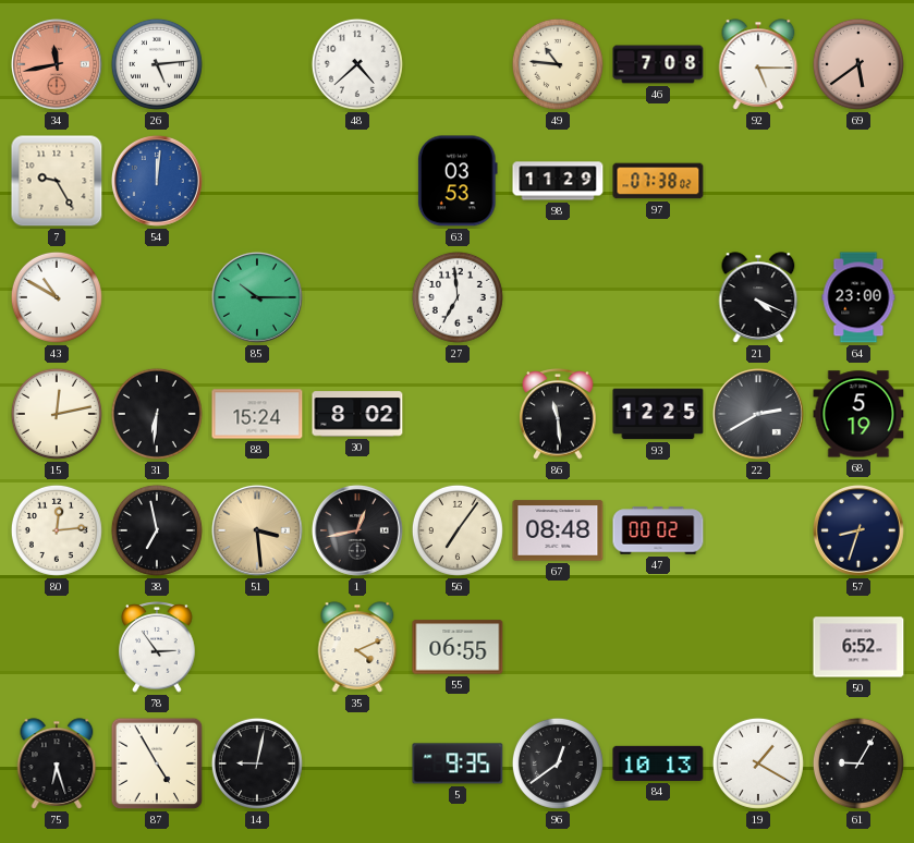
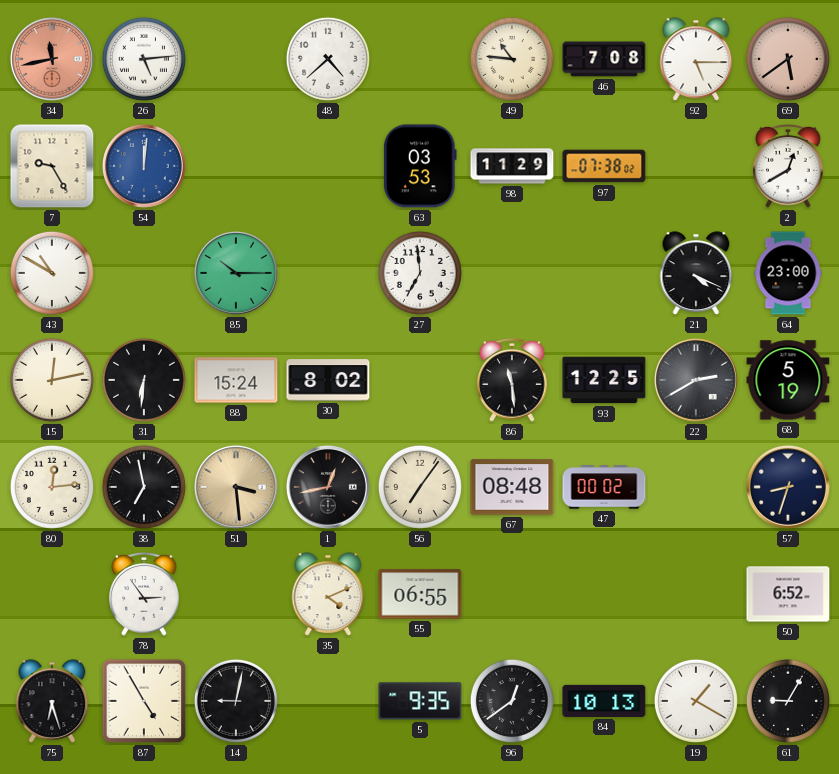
2: none -> 12:40 (788, 167)
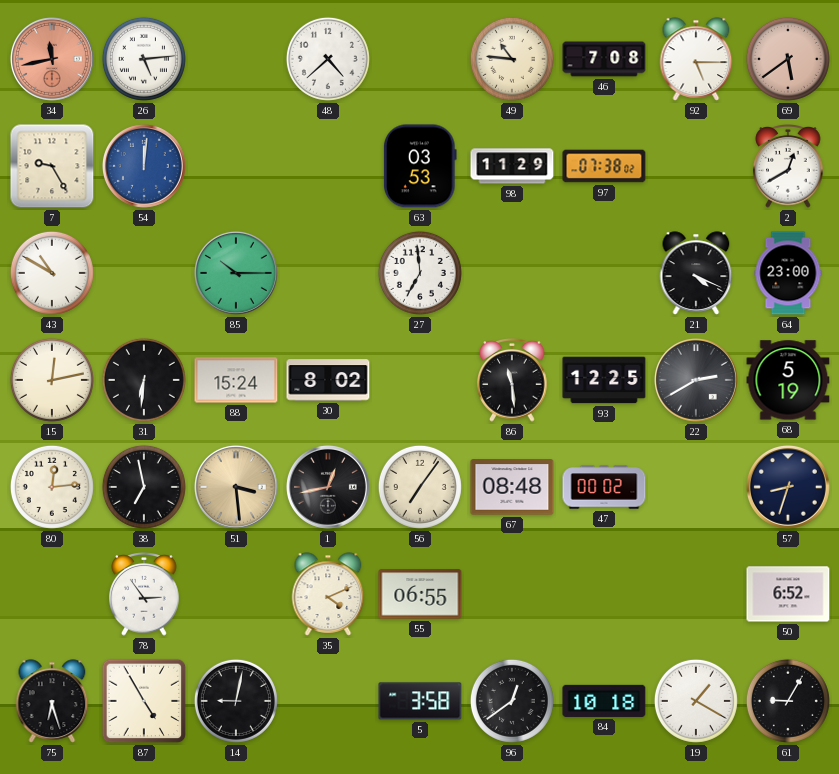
5: 9:35 -> 3:58 (420, 701)
84: 10:13 -> 10:18 (604, 701)
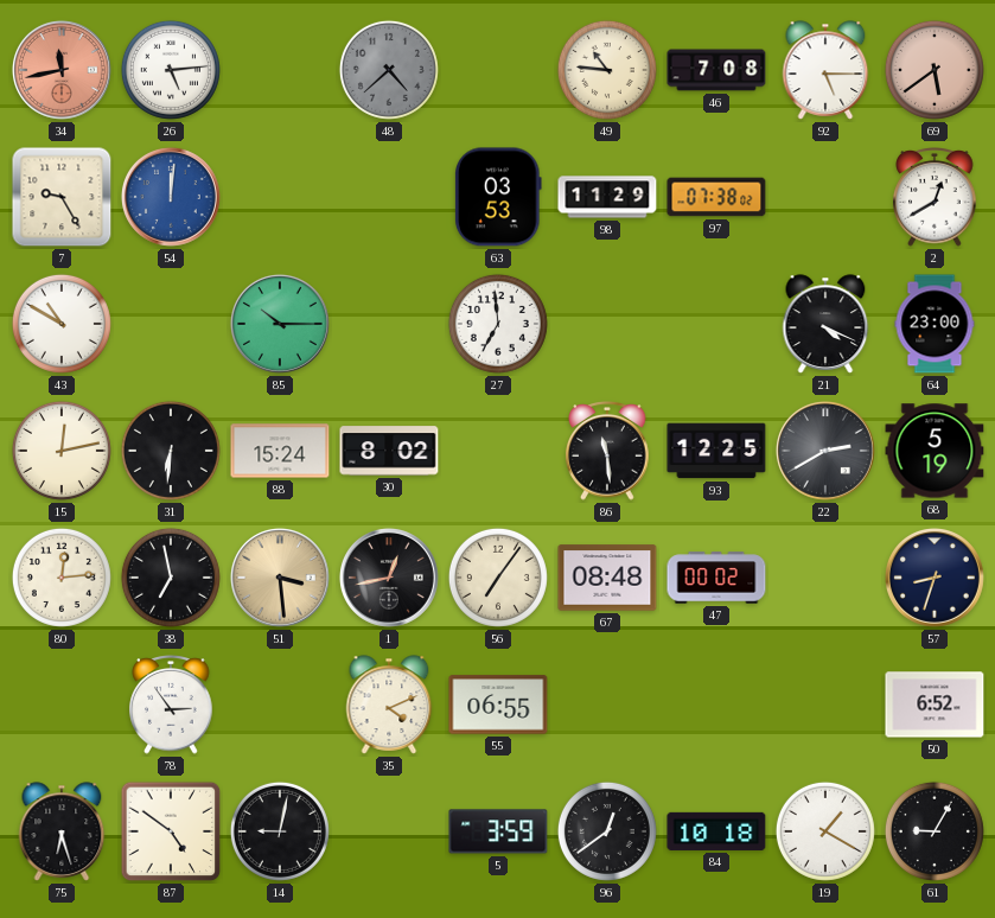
48 dial: white -> grey (389, 70)
87: 4:55 -> 4:51 (171, 831)
5: 3:58 -> 3:59 (498, 831)
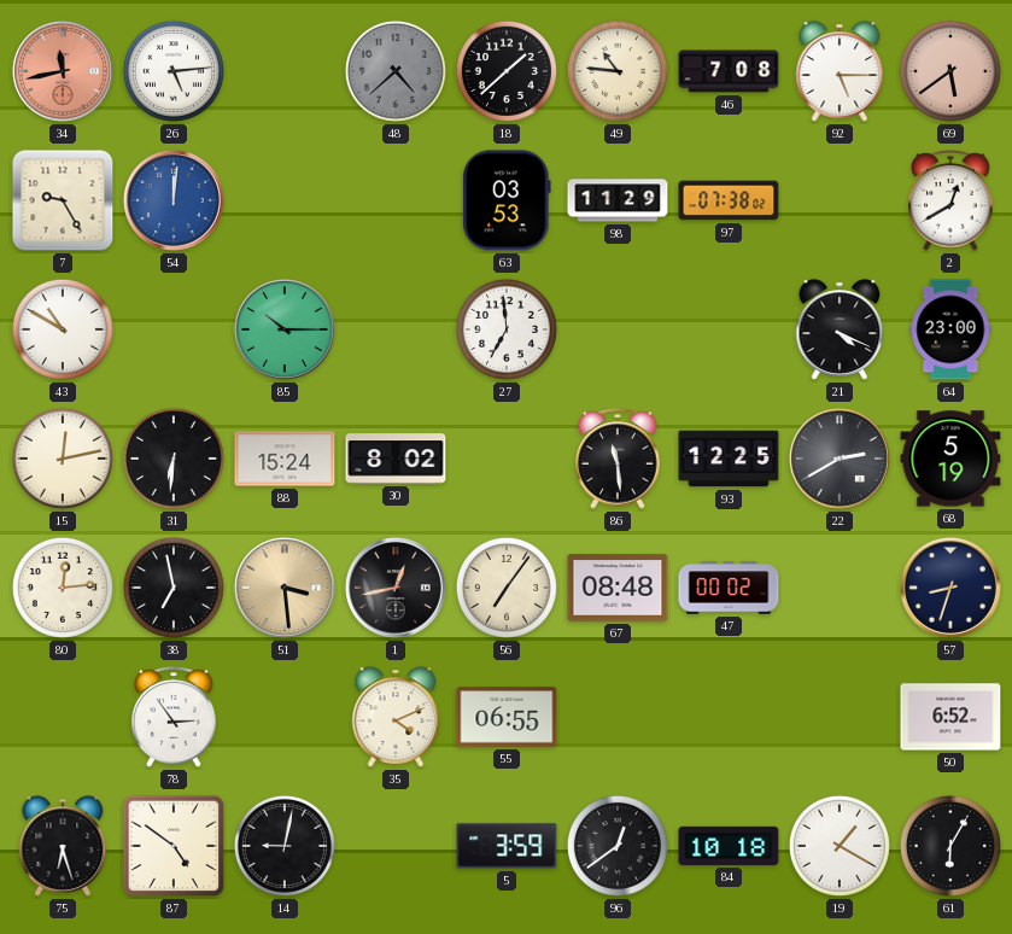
18: none -> 1:38 (507, 71)
61: 9:05 -> 6:05 (950, 846)
